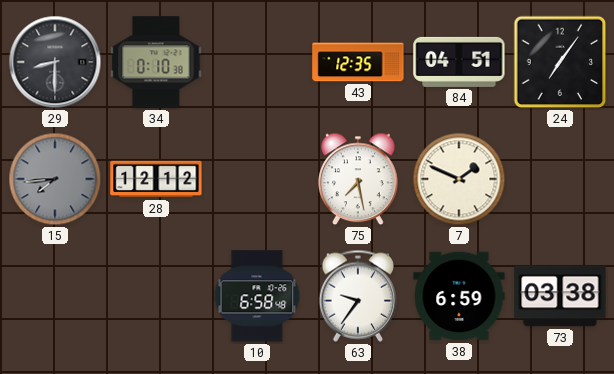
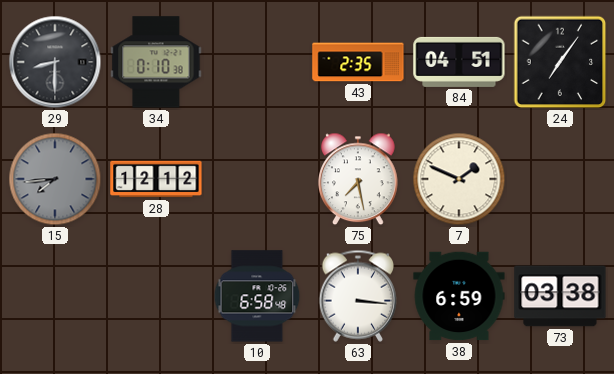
43: 12:35 -> 2:35 (358, 62)
63: 9:36 -> 3:16 (358, 296)
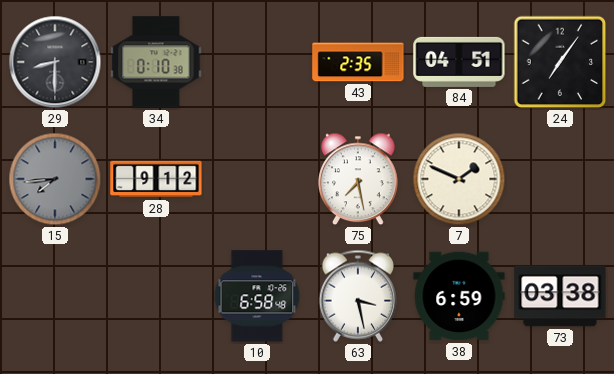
28: 12:12 -> 9:12 (156, 179)
63: 3:16 -> 3:28 (358, 296)
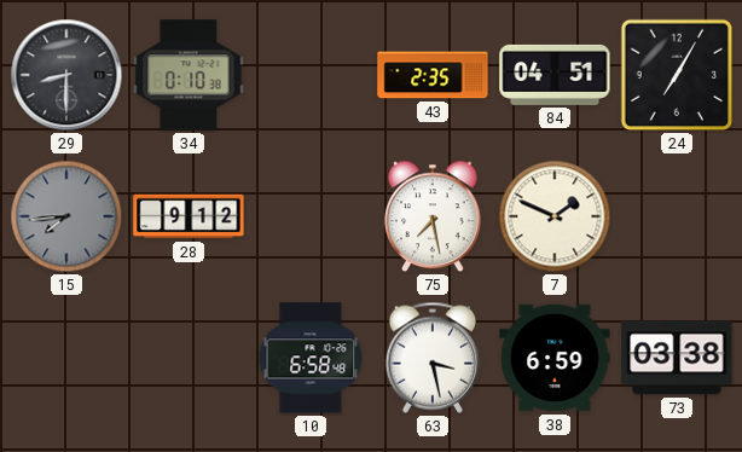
24: 7:06 -> 7:05 (677, 75)
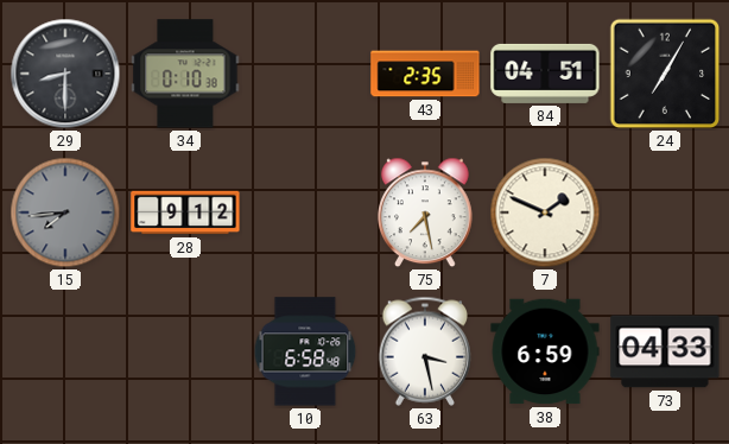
73: 03:38 -> 04:33 (665, 351)
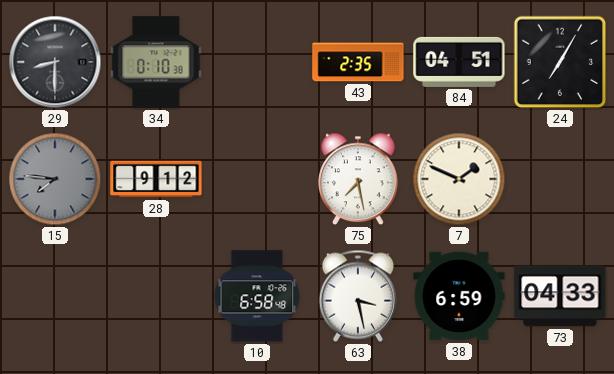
15: 7:44 -> 7:46 (55, 179)
